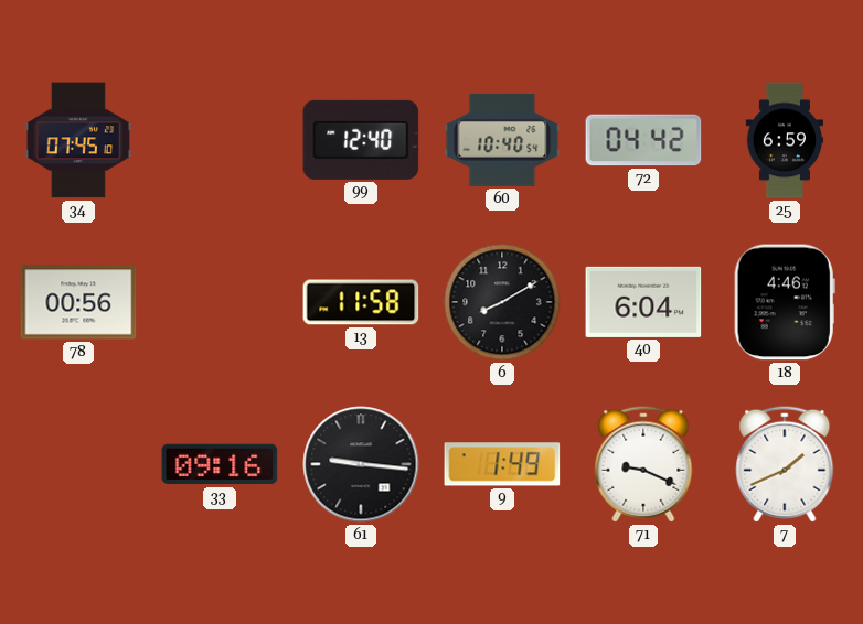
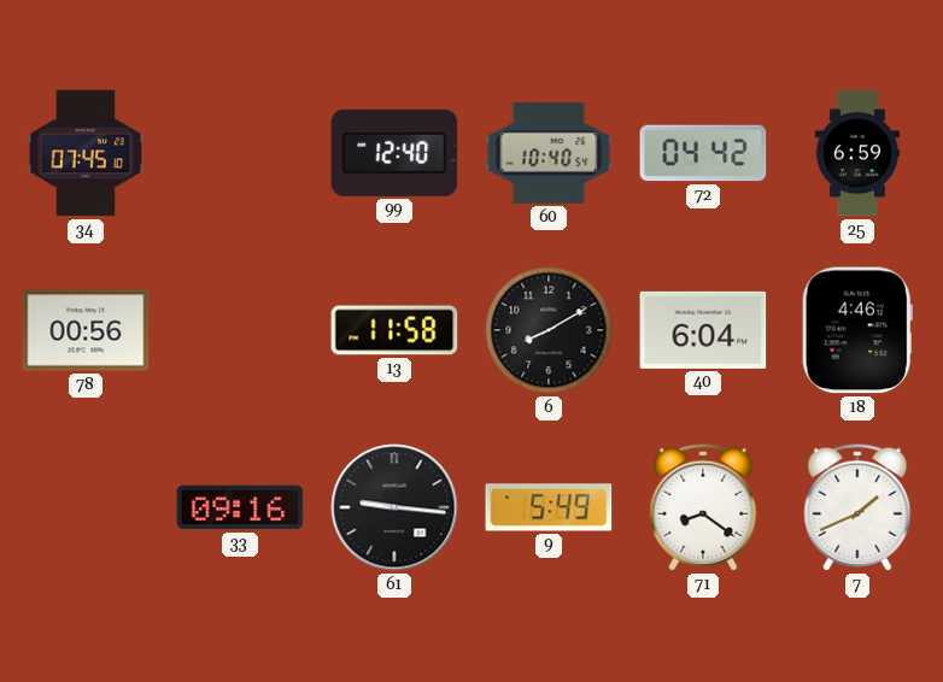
9: 1:49 -> 5:49 (549, 507)
71: 9:19 -> 8:21 (703, 507)
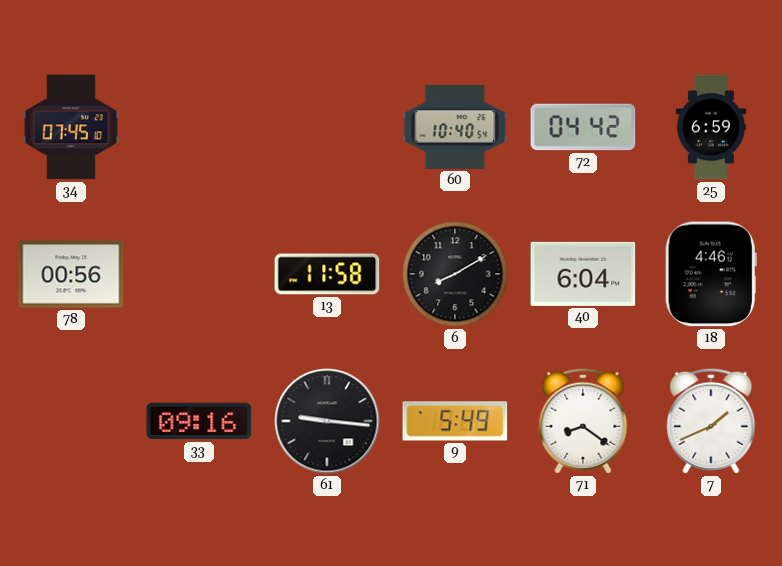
99: 12:40 -> none (394, 153)
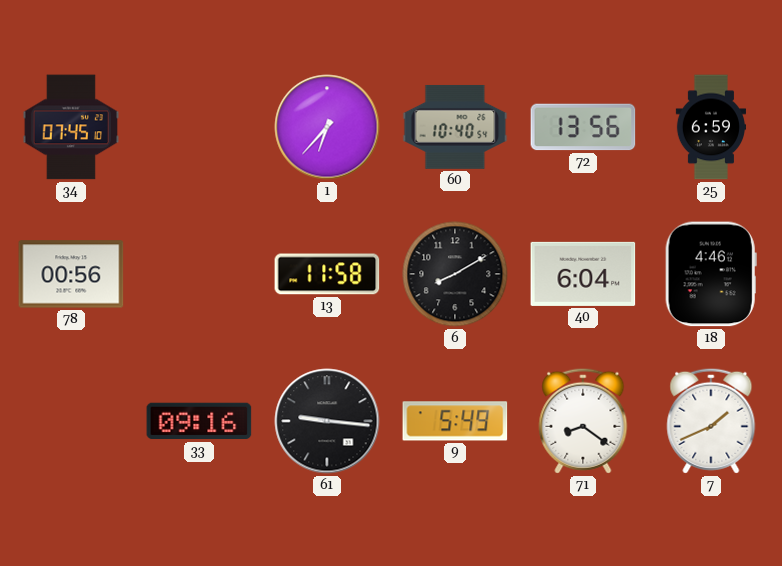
1: none -> 6:37 (327, 127)
72: 04:42 -> 13:56 (583, 127)
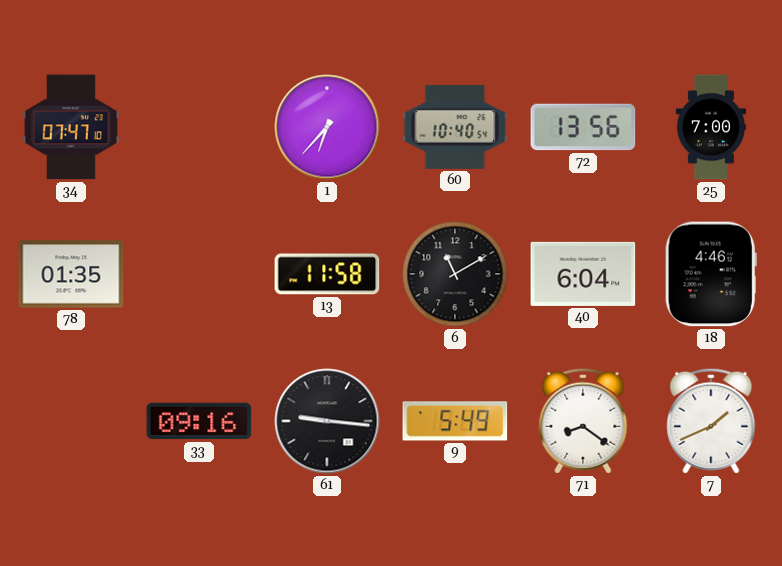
34: 07:45 -> 07:47 (70, 127)
25: 6:59 -> 7:00 (710, 127)
78: 00:56 -> 01:35 (71, 274)
6: 8:10 -> 11:10 (455, 274)
